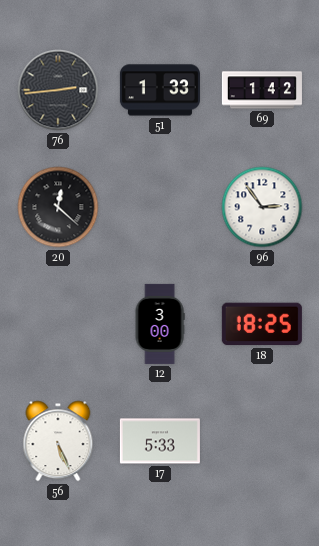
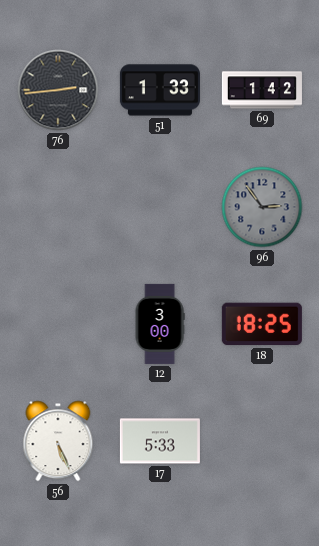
20: 12:22 -> none (58, 207)
96 dial: white -> grey (262, 207)
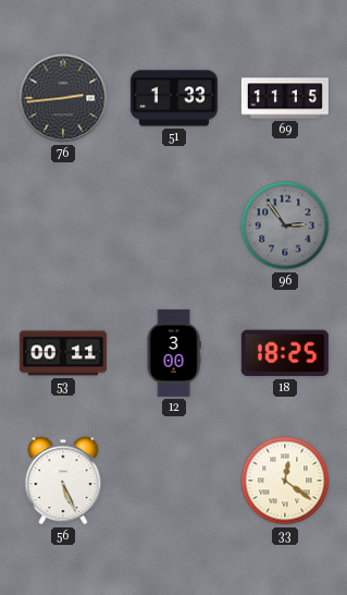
69: 1:42 -> 11:15 (285, 98)
53: none -> 00:11 (63, 353)
17: 5:33 -> none (160, 441)
33: none -> 12:21 (285, 481)
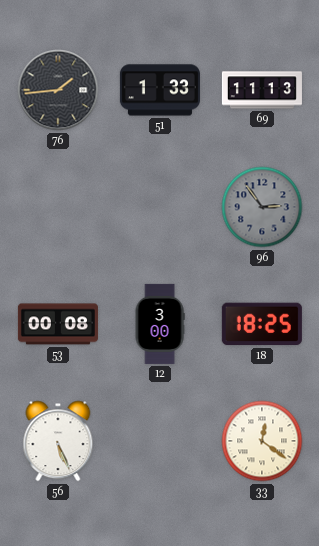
76: 2:44 -> 1:44 (58, 90)
69: 11:15 -> 11:13 (262, 90)
53: 00:11 -> 00:08 (58, 324)
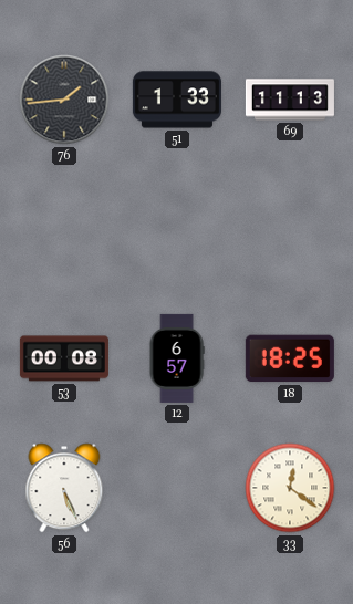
96: 2:54 -> none (262, 207)
12: 3:00 -> 6:57 (177, 358)
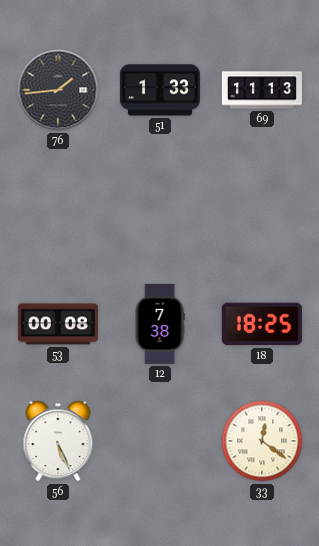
12: 6:57 -> 7:38 (160, 324)
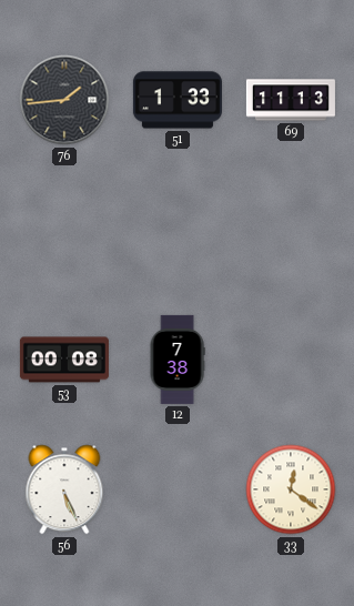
18: 18:25 -> none (262, 324)
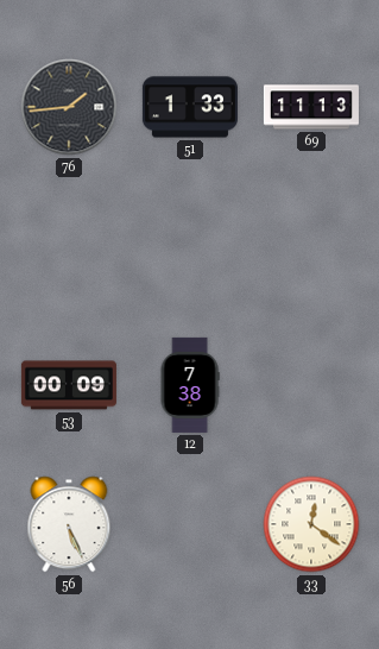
53: 00:08 -> 00:09 (69, 385)
